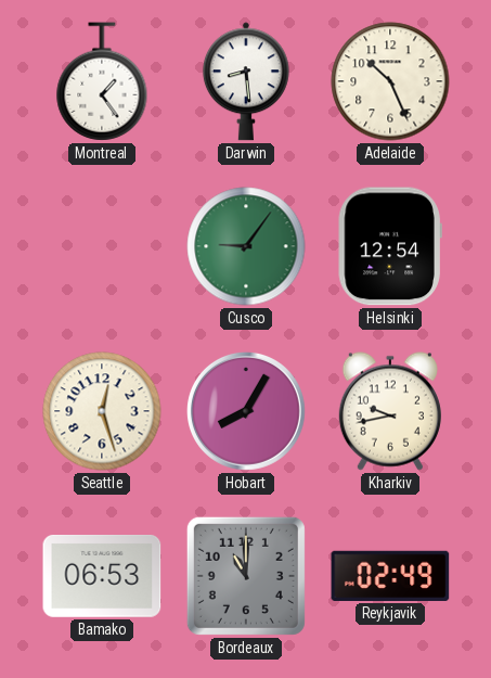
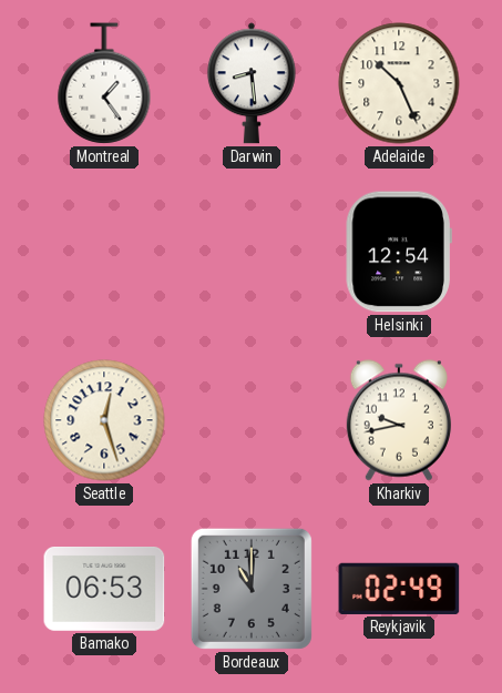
Cusco: 9:06 -> none (246, 246)
Hobart: 8:05 -> none (246, 411)
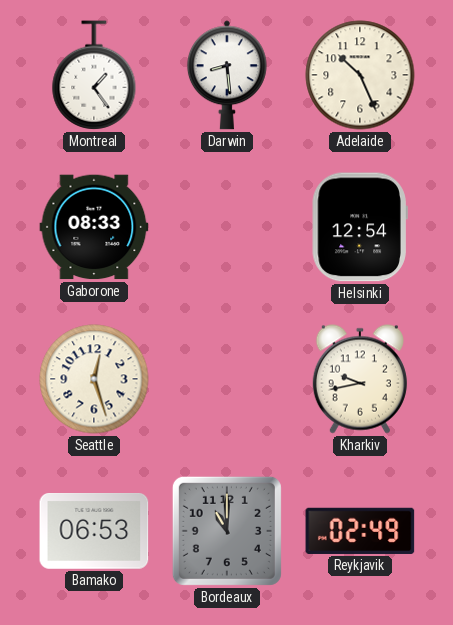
Gaborone: none -> 08:33 (94, 227)
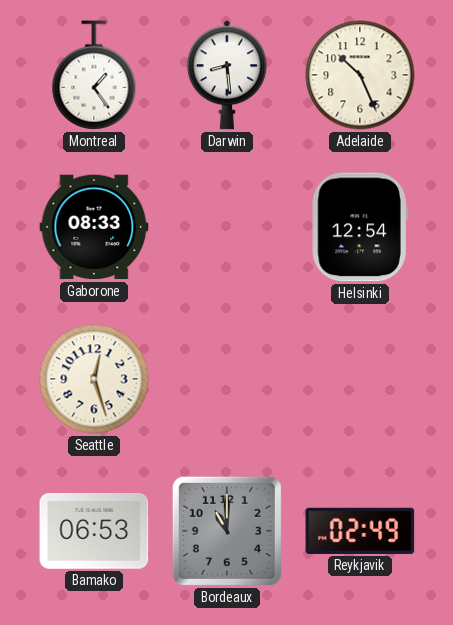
Kharkiv: 9:43 -> none (360, 379)
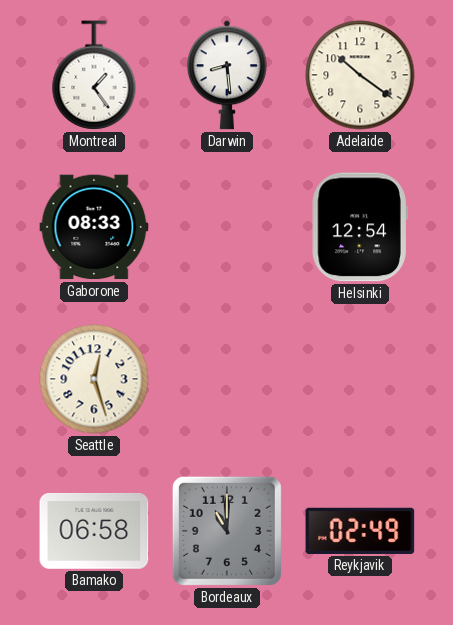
Adelaide: 10:26 -> 10:21 (360, 75)
Bamako: 06:53 -> 06:58 (94, 532)
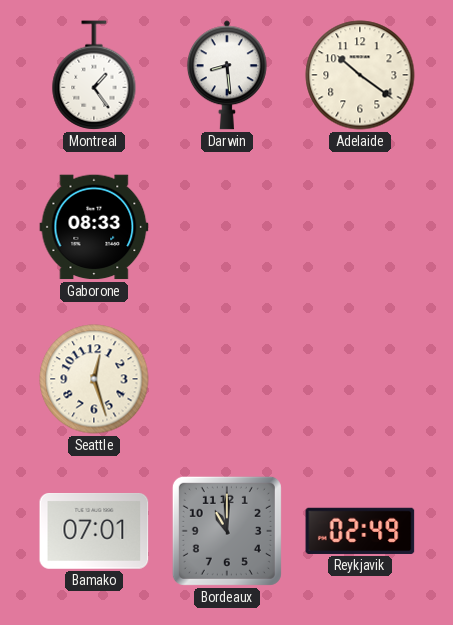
Helsinki: 12:54 -> none (360, 227)
Bamako: 06:58 -> 07:01 (94, 532)
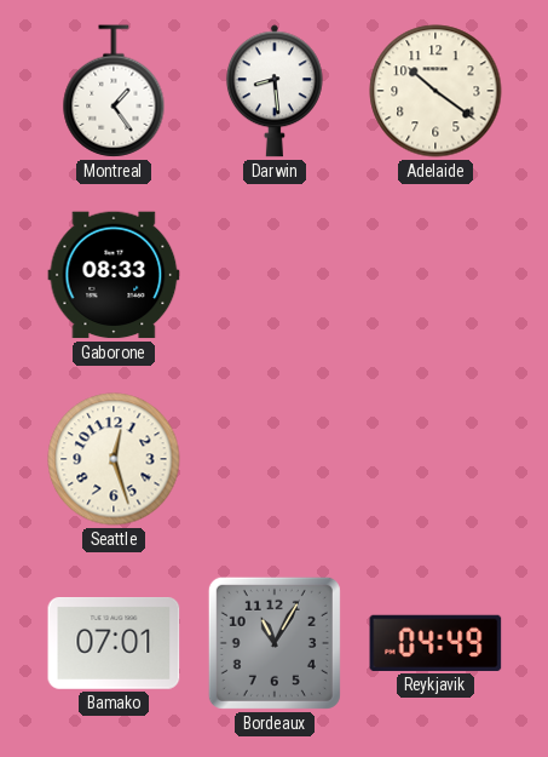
Bordeaux: 11:00 -> 11:05 (275, 643)
Reykjavik: 02:49 -> 04:49 (435, 643)
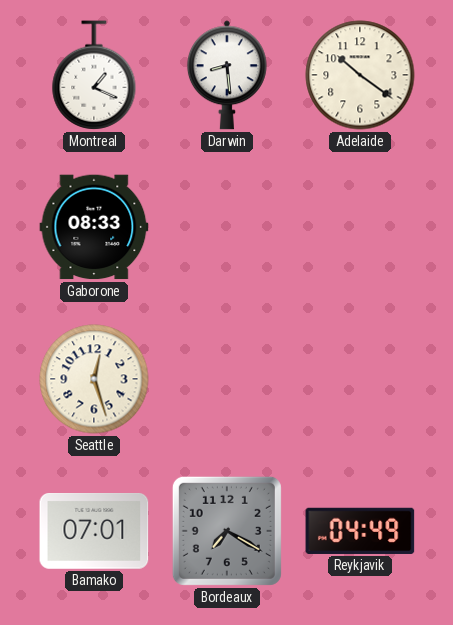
Montreal: 1:24 -> 1:19 (94, 75)
Bordeaux: 11:05 -> 7:20 (227, 531)
